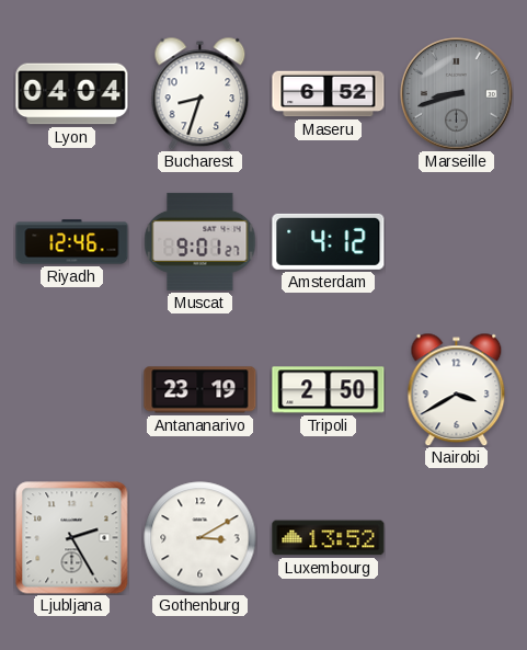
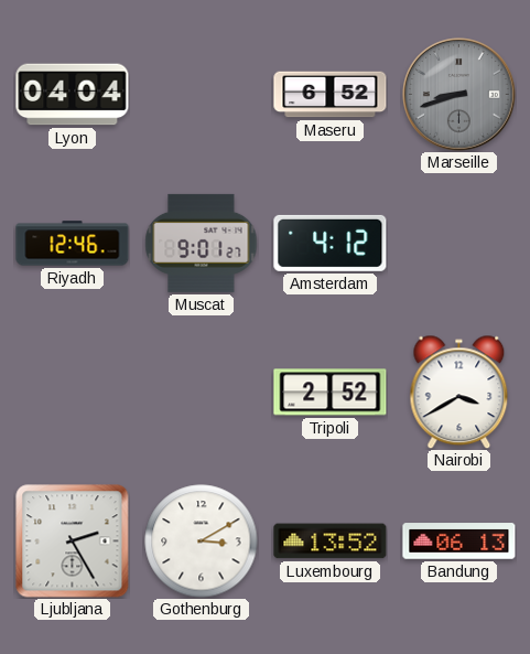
Bucharest: 8:33 -> none (201, 93)
Antananarivo: 23:19 -> none (201, 390)
Tripoli: 2:50 -> 2:52 (331, 393)
Bandung: none -> 06:13 (459, 542)
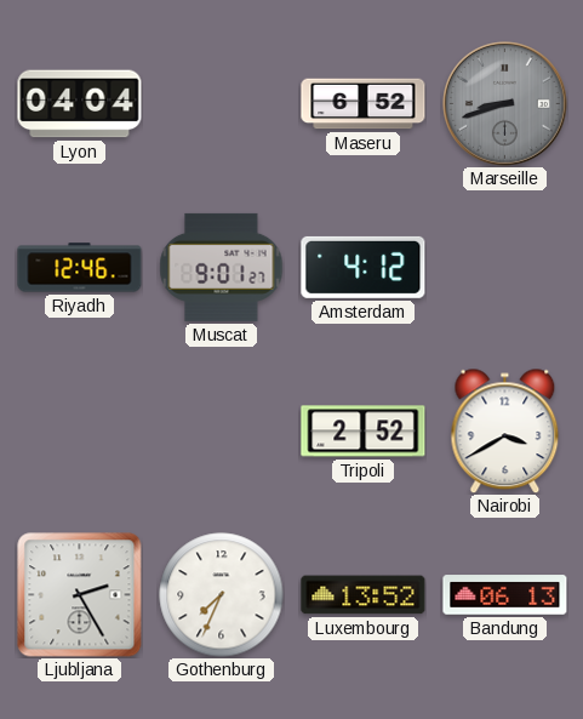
Gothenburg: 3:10 -> 7:34 (222, 595)
